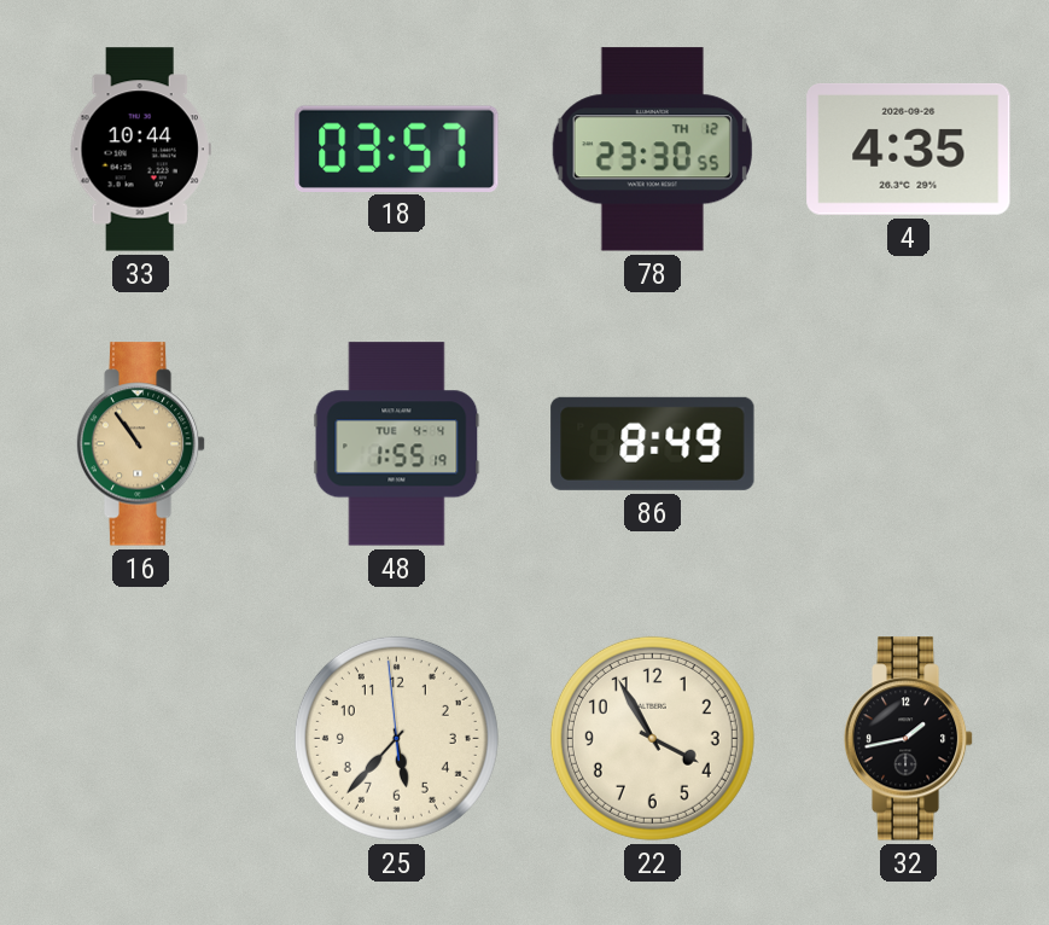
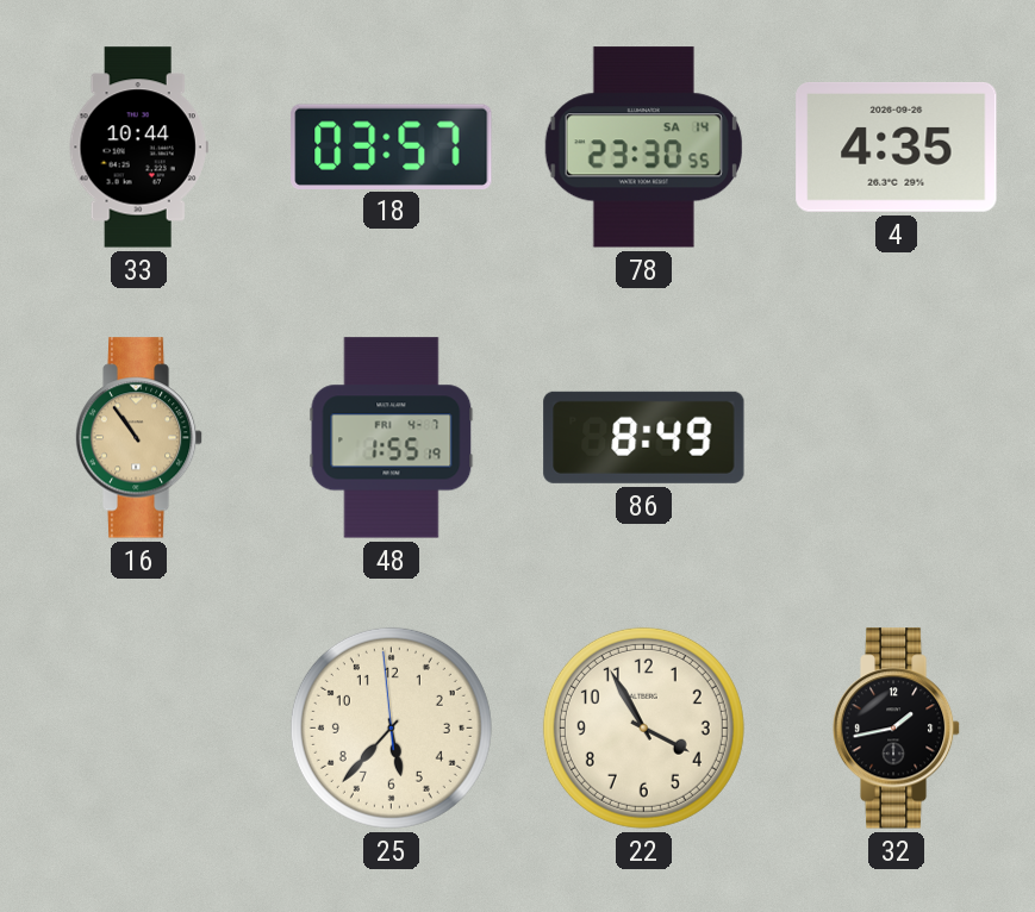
78 date: TH 12 -> SA 14 (643, 148)
48 date: TUE 4-4 -> FRI 4-7 (392, 438)
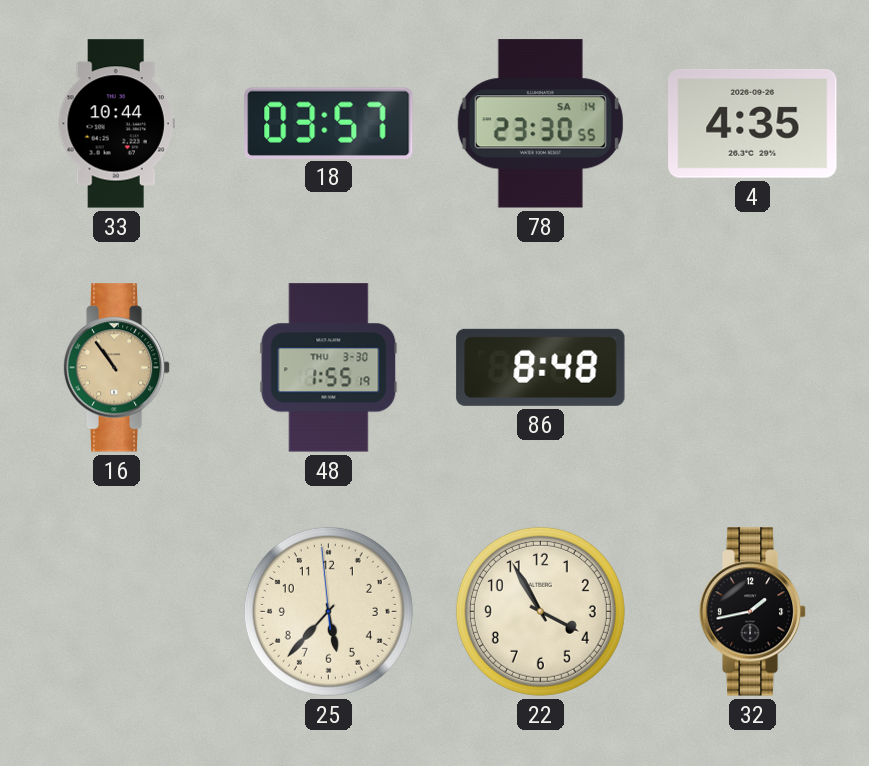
48 date: FRI 4-7 -> THU 3-30 (329, 368)
86: 8:49 -> 8:48 (541, 367)
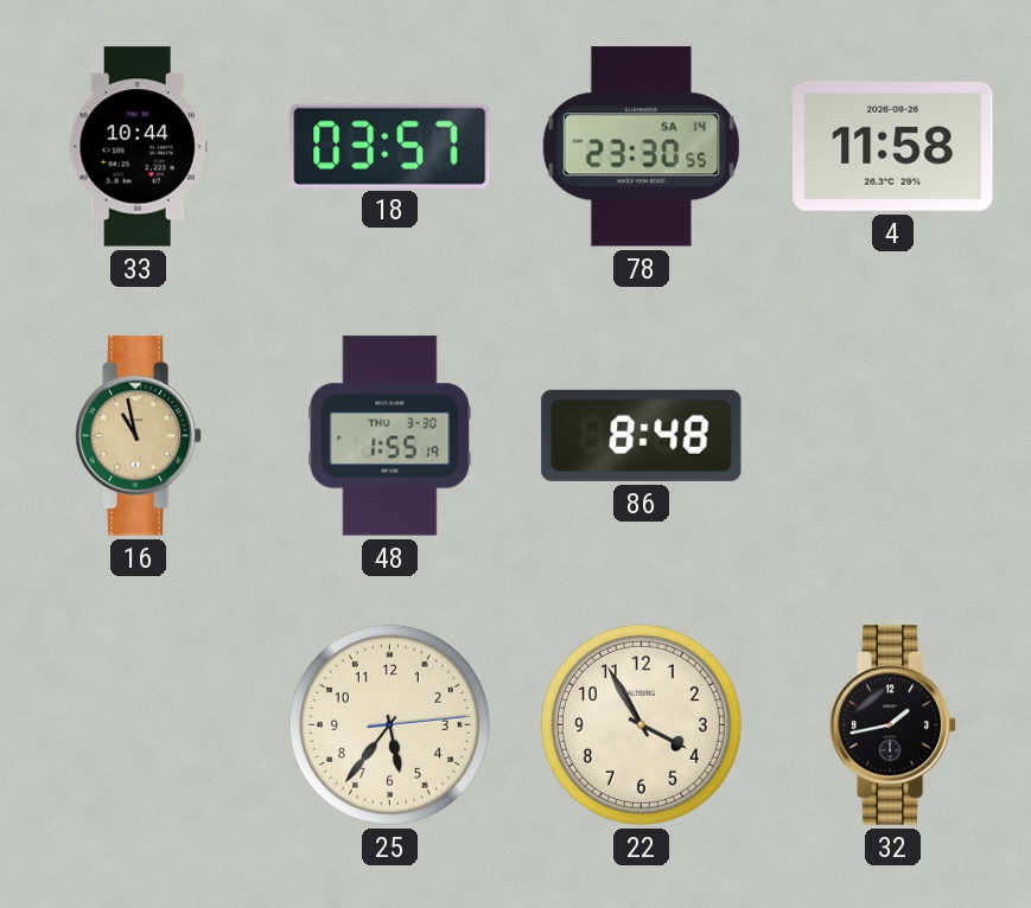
4: 4:35 -> 11:58 (893, 146)
16: 10:54 -> 10:58 (139, 436)
25: 5:36:59 -> 5:36:14 (389, 724)
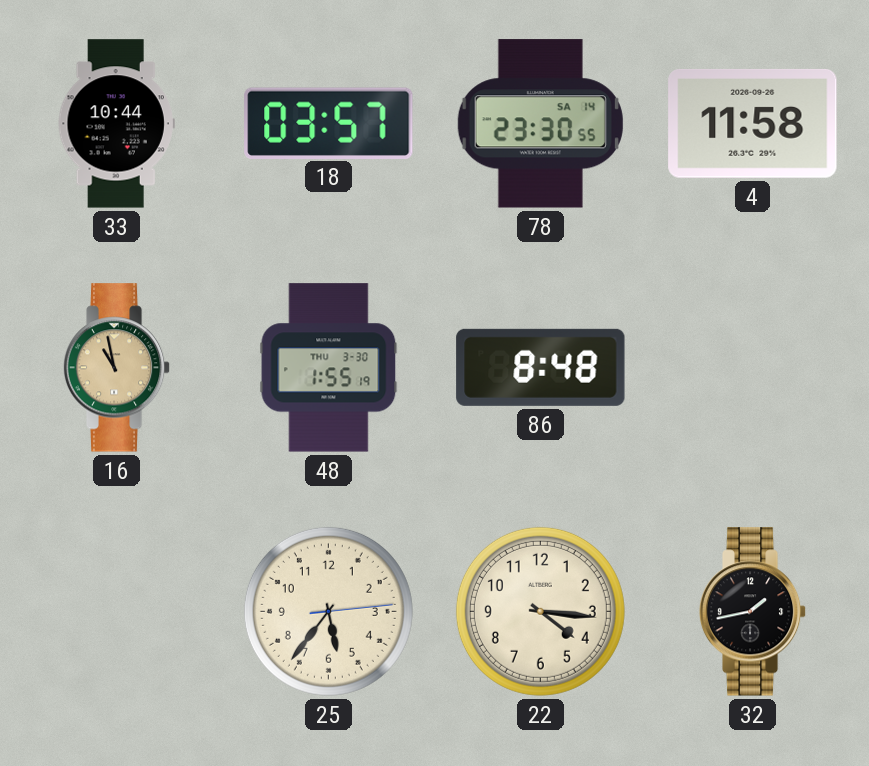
22: 3:55 -> 4:16 (540, 611)
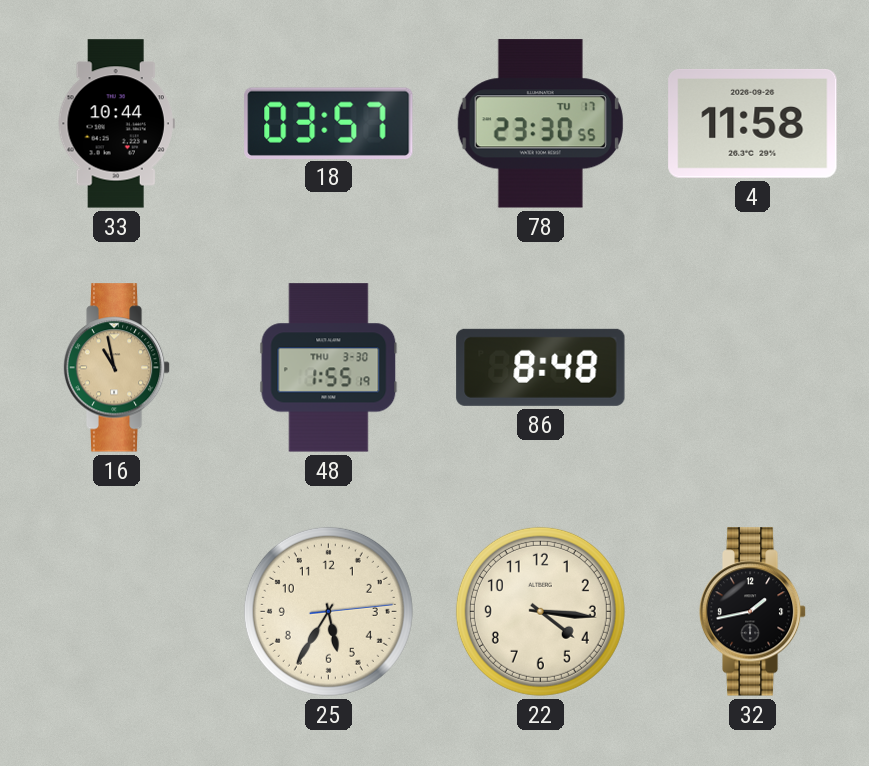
78 date: SA 14 -> TU 17 (540, 124)
25: 5:36 -> 5:35 (328, 611)
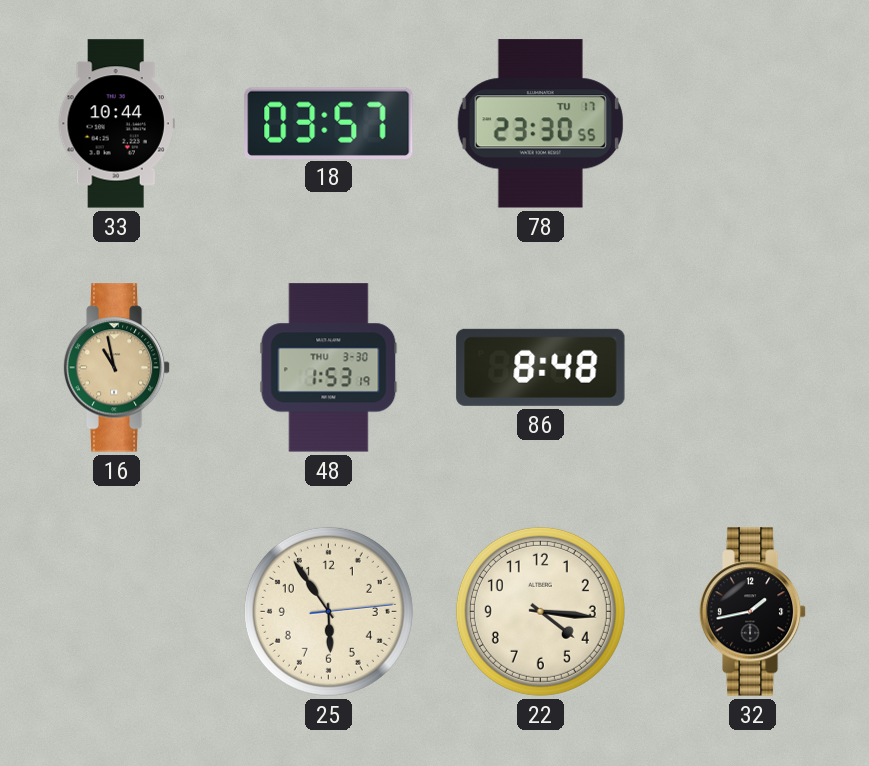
4: 11:58 -> none (753, 123)
48: 1:55 -> 1:53 (329, 368)
25: 5:35 -> 5:54 (328, 611)
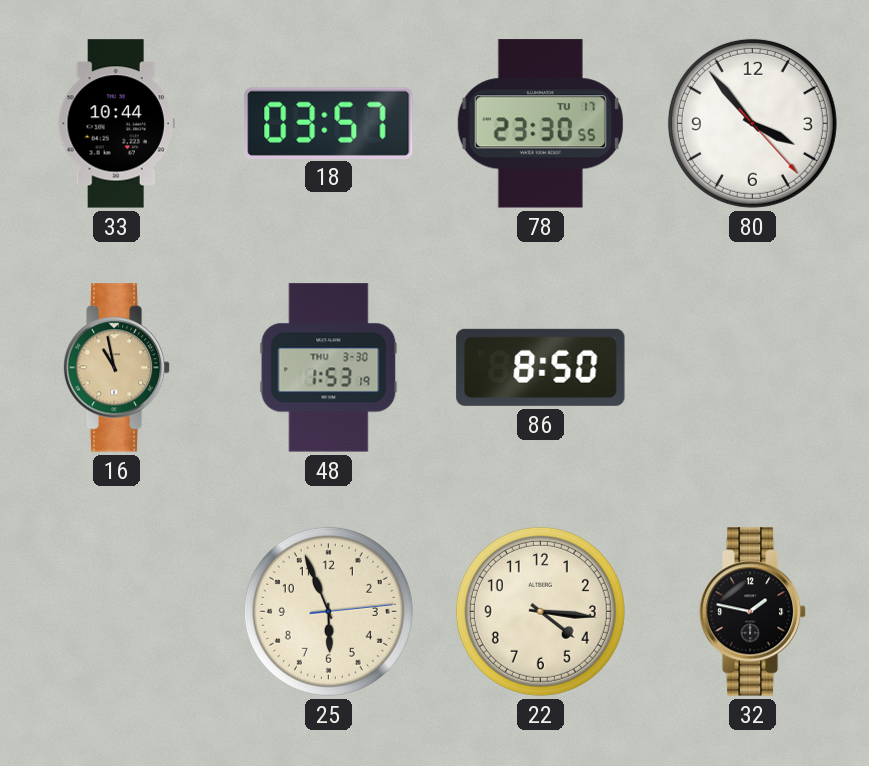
80: none -> 3:53 (752, 123)
86: 8:48 -> 8:50 (541, 367)
25: 5:54 -> 5:56 (328, 611)
32: 1:43 -> 1:47 (753, 612)
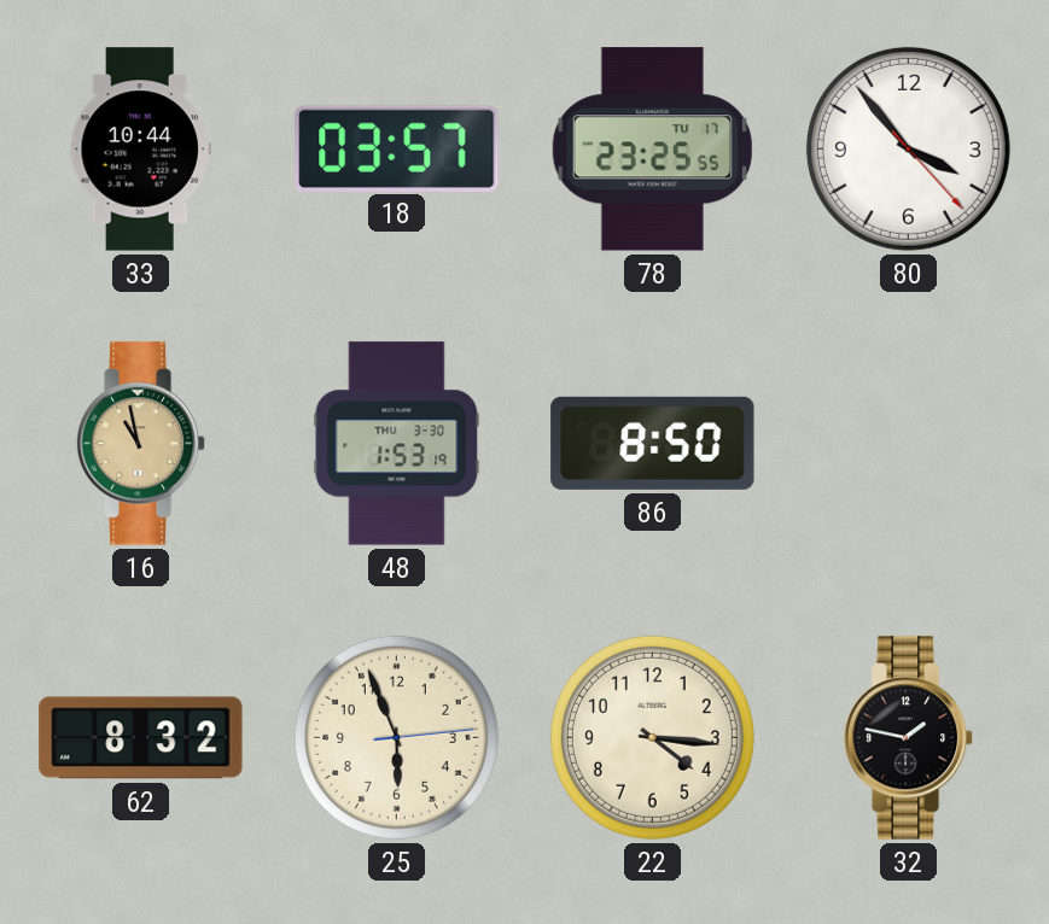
78: 23:30 -> 23:25 (652, 150)
62: none -> 8:32 (141, 738)
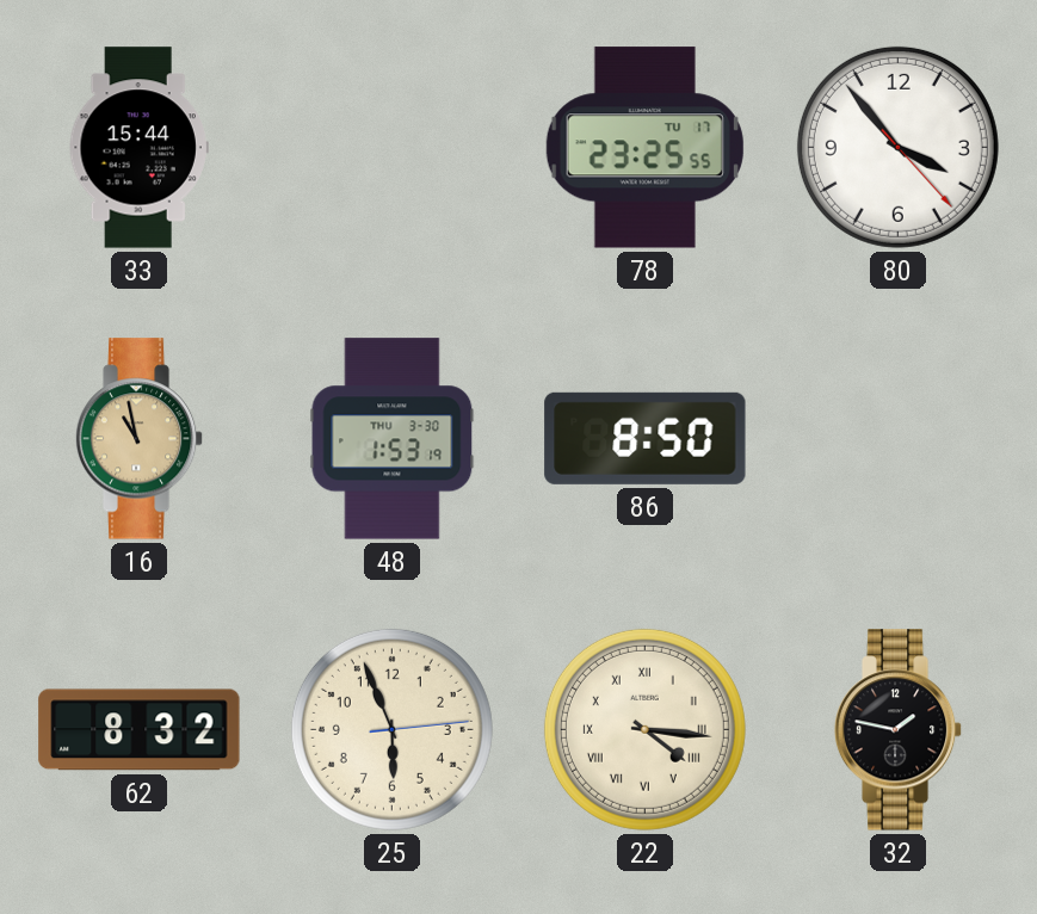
33: 10:44 -> 15:44 (138, 148)
18: 03:57 -> none (397, 148)
22 numerals: Arabic -> Roman (644, 729)
